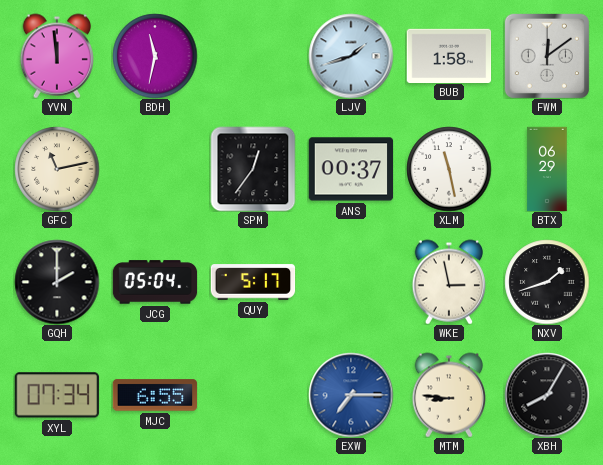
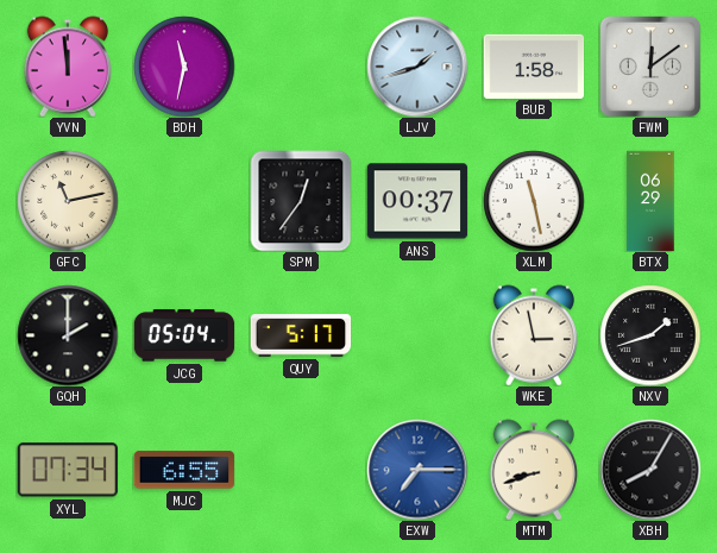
MTM: 8:46 -> 8:42 (533, 470)
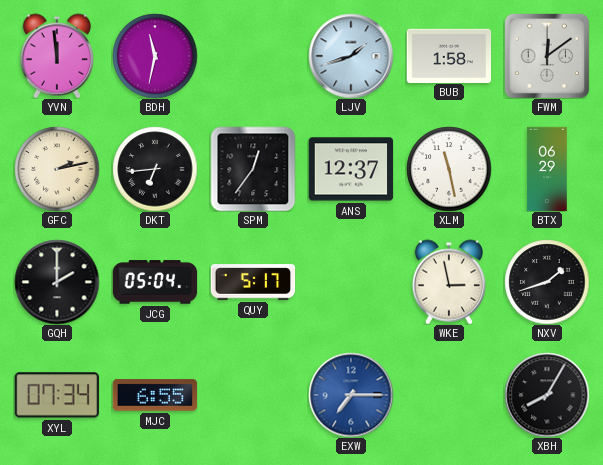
GFC: 11:13 -> 2:13 (57, 169)
DKT: none -> 6:44 (155, 169)
ANS: 00:37 -> 12:37 (351, 169)
MTM: 8:42 -> none (533, 470)
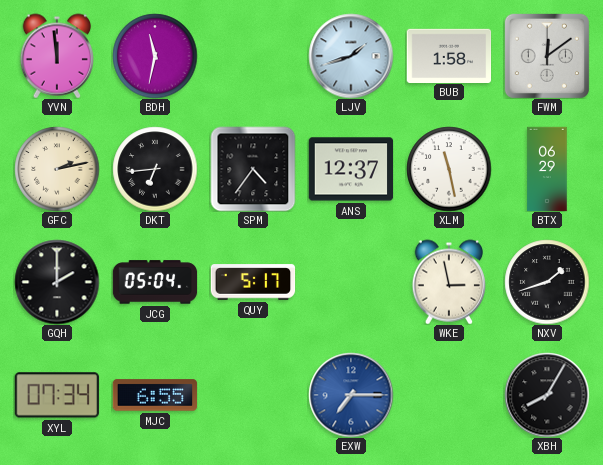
SPM: 12:36 -> 4:36 (253, 169)
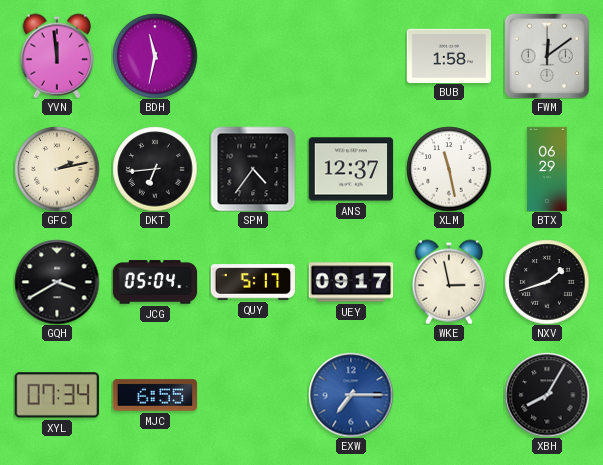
LJV: 1:42 -> none (351, 56)
GQH: 2:00 -> 3:40 (57, 282)
UEY: none -> 09:17 (351, 282)
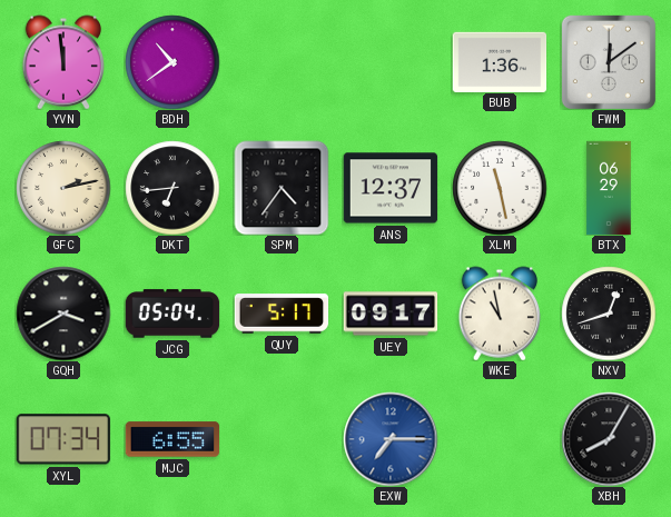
BDH: 11:32 -> 10:39 (172, 62)
BUB: 1:58 -> 1:36 (500, 61)
WKE: 2:58 -> 10:58 (499, 314)
NXV: 1:42 -> 12:42 (609, 314)
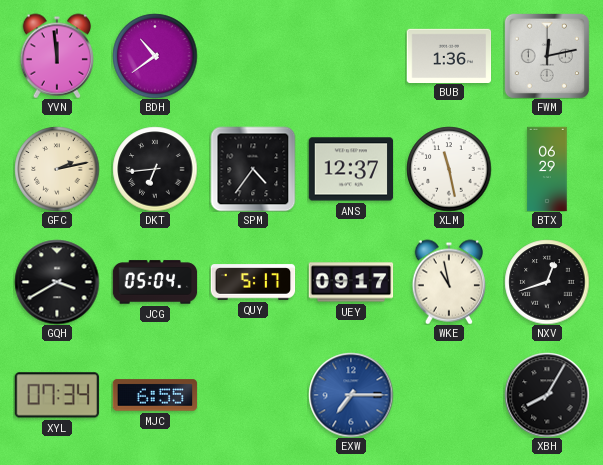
FWM: 12:09 -> 12:13 (547, 56)
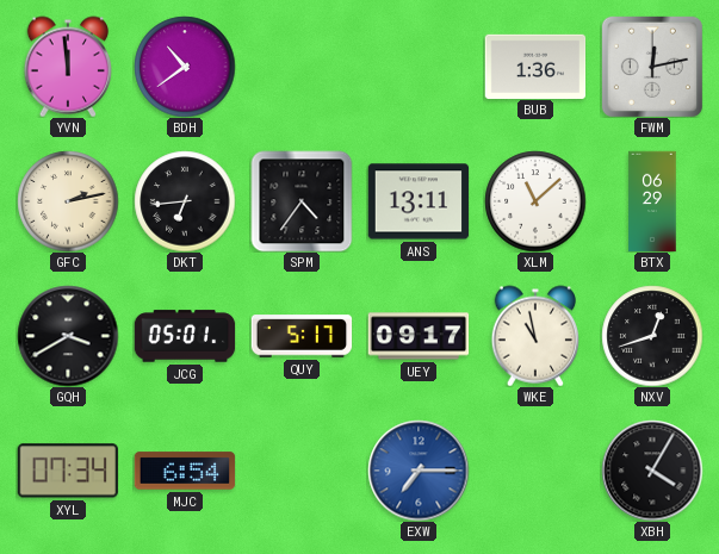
ANS: 12:37 -> 13:11 (419, 201)
XLM: 11:28 -> 11:08 (535, 201)
JCG: 05:04 -> 05:01 (185, 336)
MJC: 6:55 -> 6:54 (185, 471)
XBH: 8:05 -> 4:05 (652, 471)
